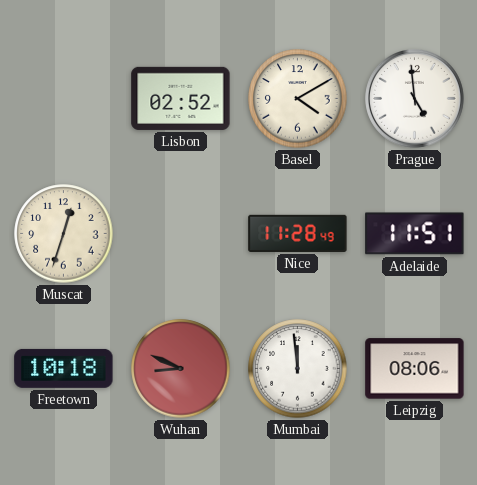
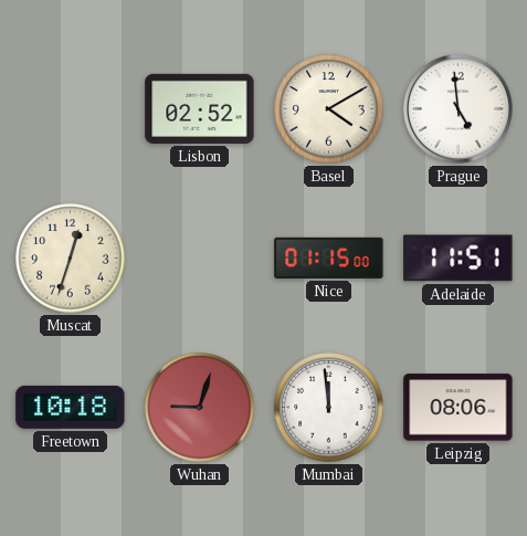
Nice: 11:28 -> 01:15 (329, 258)
Wuhan: 8:49 -> 9:03 (200, 408)
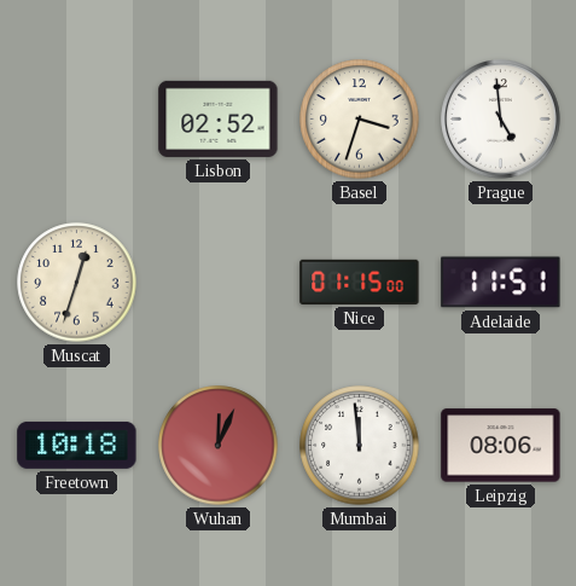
Basel: 4:10 -> 3:33 (360, 120)
Wuhan: 9:03 -> 12:04 (219, 446)
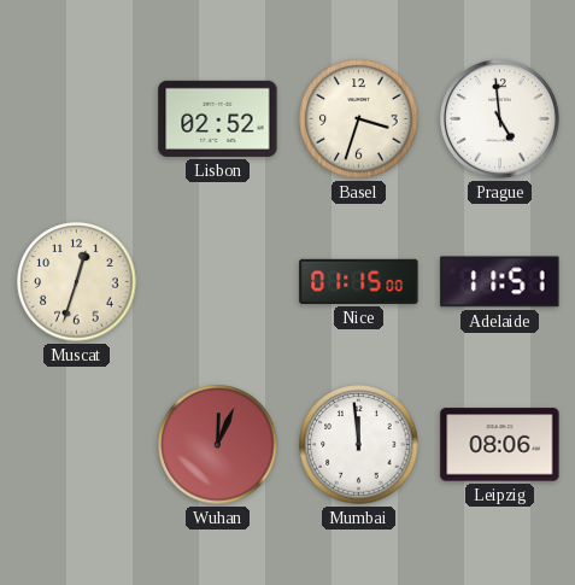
Freetown: 10:18 -> none (77, 445)
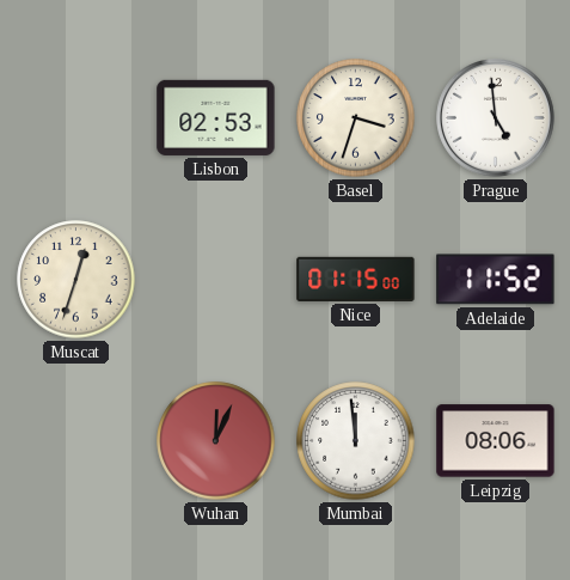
Lisbon: 02:52 -> 02:53 (216, 117)
Adelaide: 11:51 -> 11:52 (496, 280)
